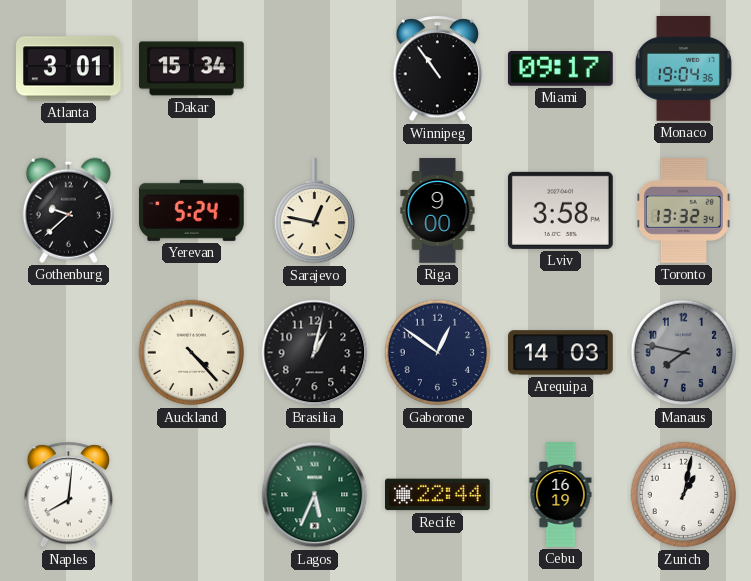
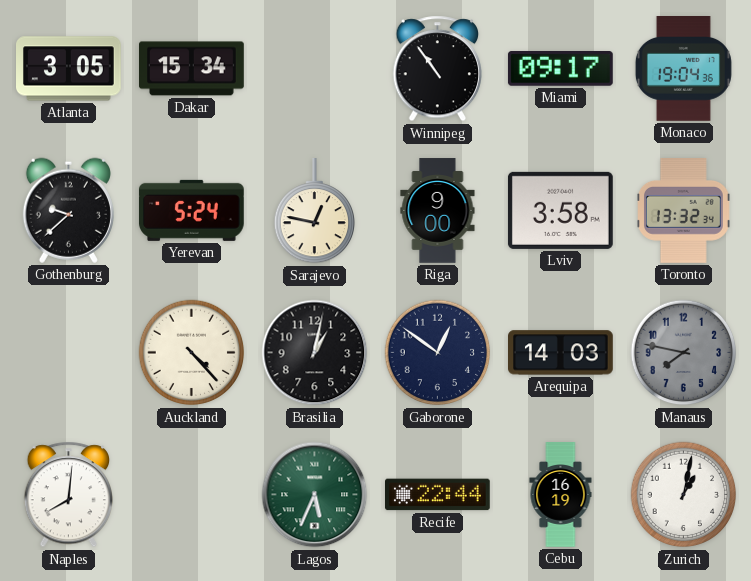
Atlanta: 3:01 -> 3:05 (69, 69)
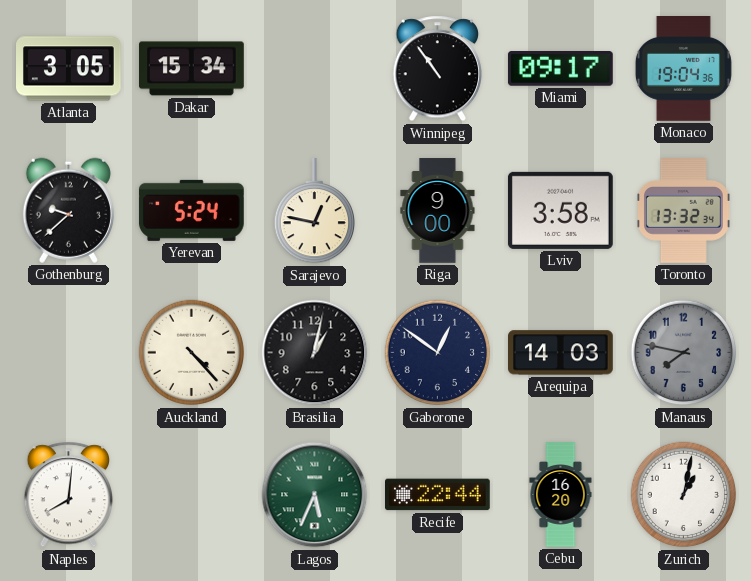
Cebu: 16:19 -> 16:20 (561, 495)
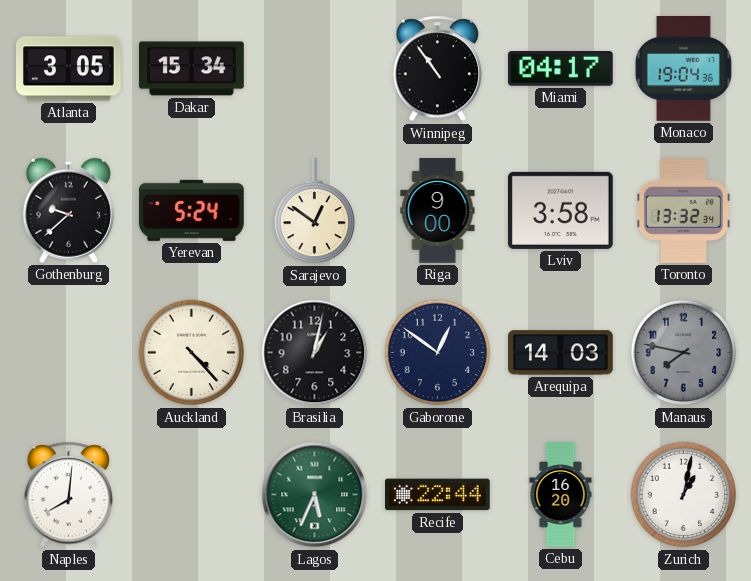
Miami: 09:17 -> 04:17 (560, 69)
Sarajevo: 12:47 -> 12:51 (314, 212)
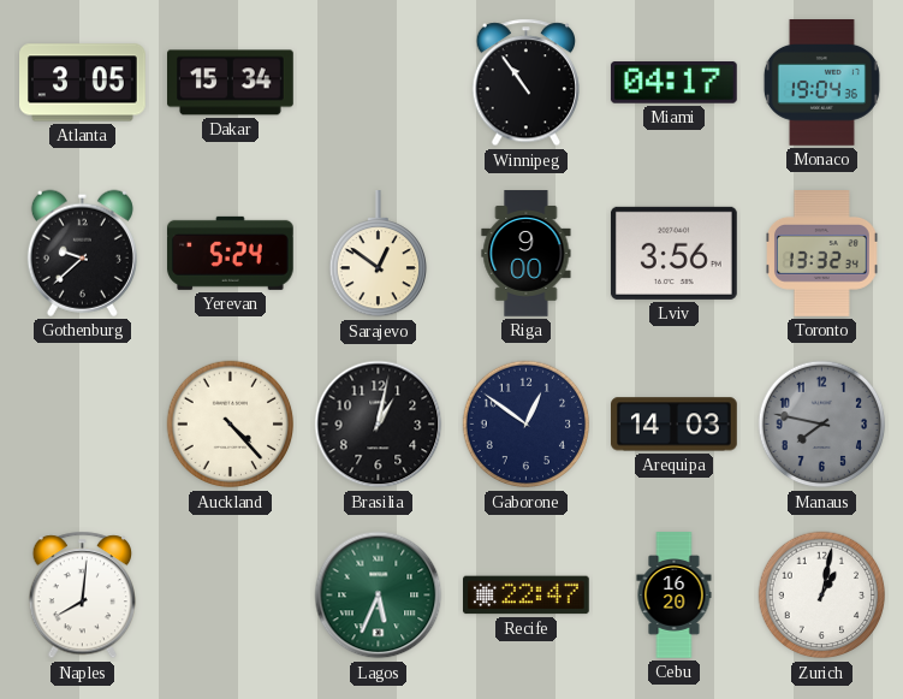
Lviv: 3:58 -> 3:56 (673, 253)
Recife: 22:44 -> 22:47 (527, 596)
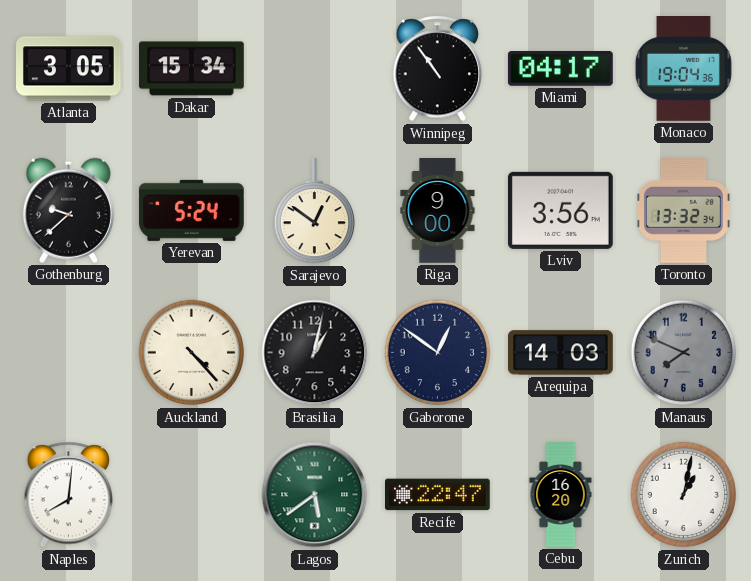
Manaus: 7:47 -> 7:49 (684, 353)
Lagos: 5:34 -> 5:39 (315, 495)
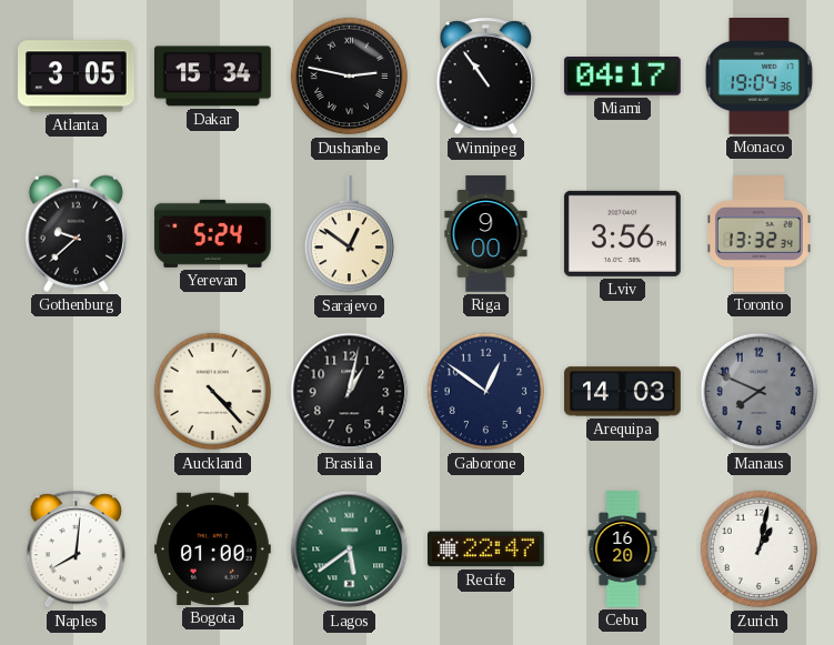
Dushanbe: none -> 2:47 (350, 77)
Bogota: none -> 01:00 (213, 548)
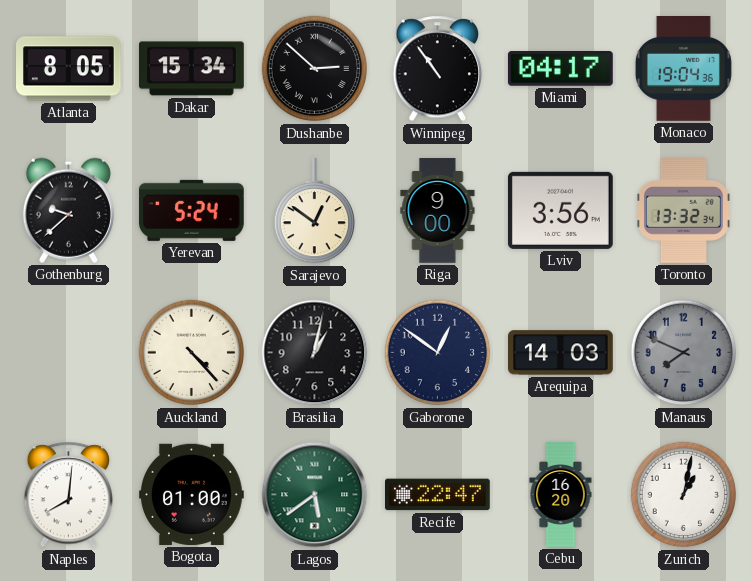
Atlanta: 3:05 -> 8:05 (69, 69)
Dushanbe: 2:47 -> 2:52 (315, 69)
